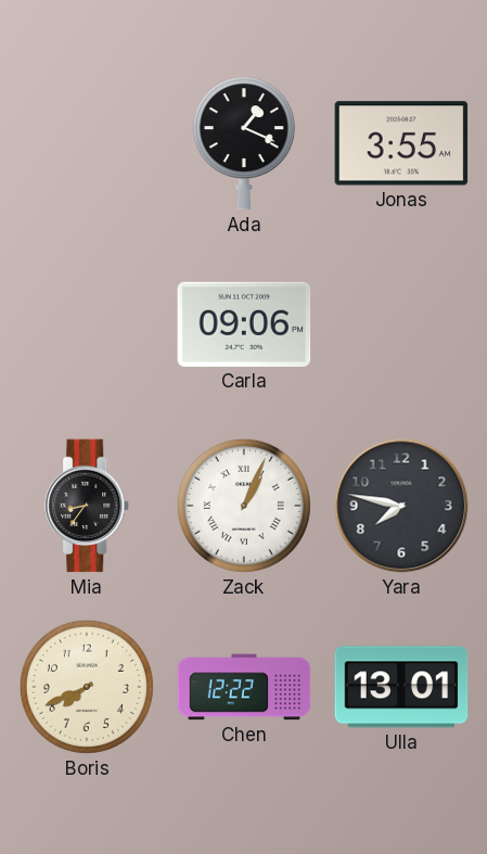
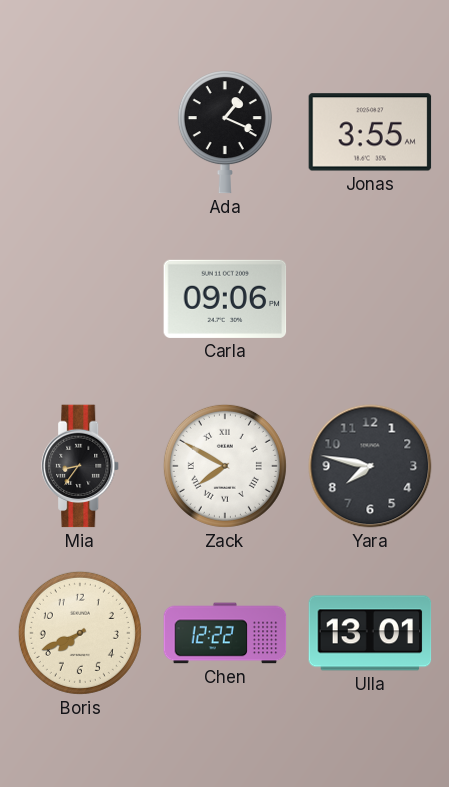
Zack: 1:04 -> 7:50 (225, 466)
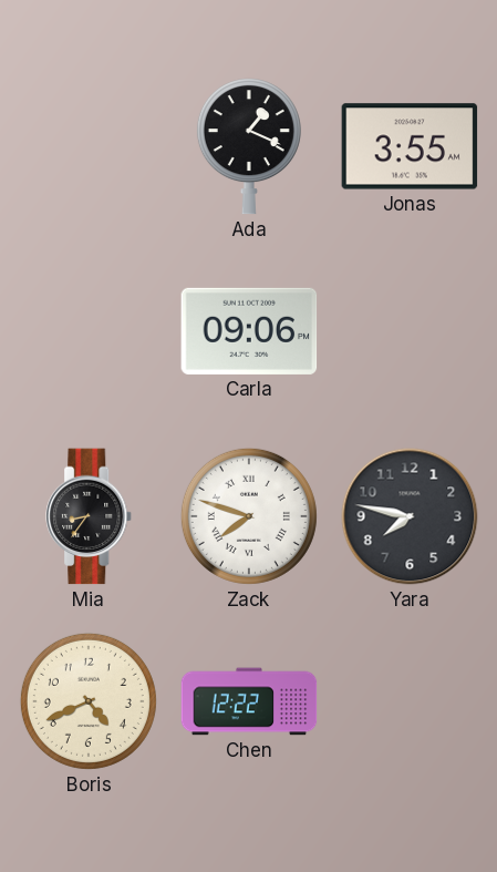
Zack: 7:50 -> 7:48 (249, 516)
Boris: 7:41 -> 4:41 (89, 701)
Ulla: 13:01 -> none (370, 633)
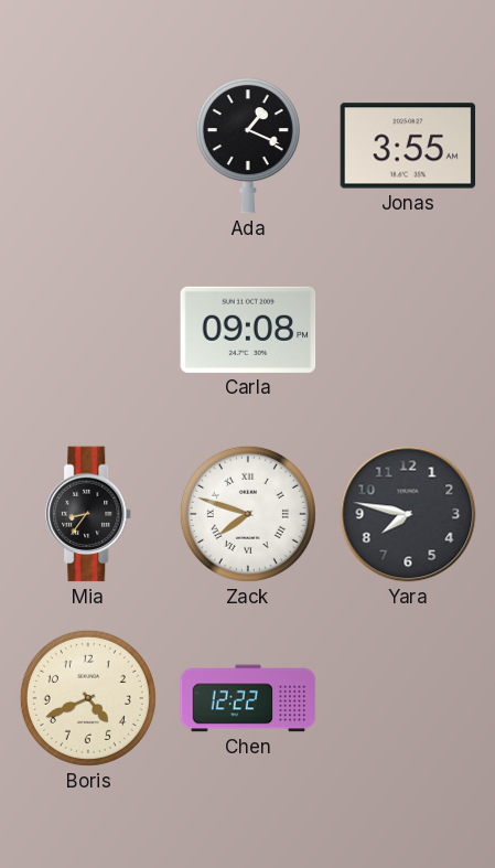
Carla: 09:06 -> 09:08 (248, 330)
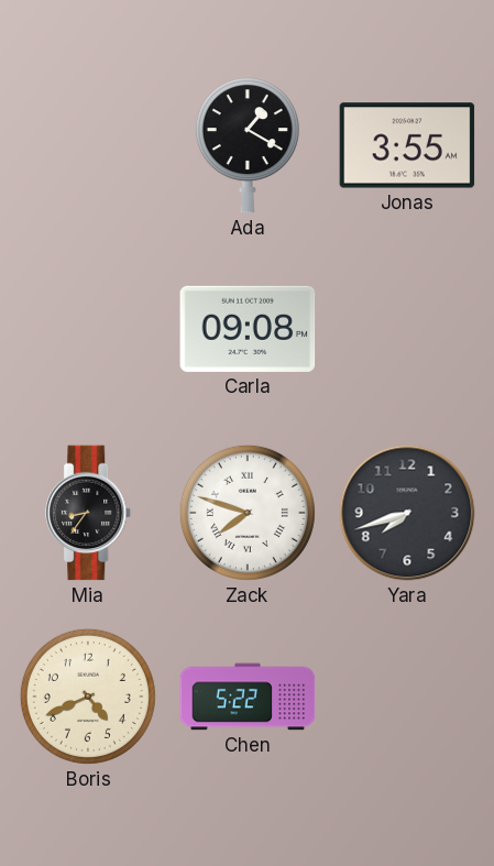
Ada: 1:19 -> 1:20 (248, 145)
Yara: 7:47 -> 7:42 (407, 513)
Chen: 12:22 -> 5:22 (248, 697)
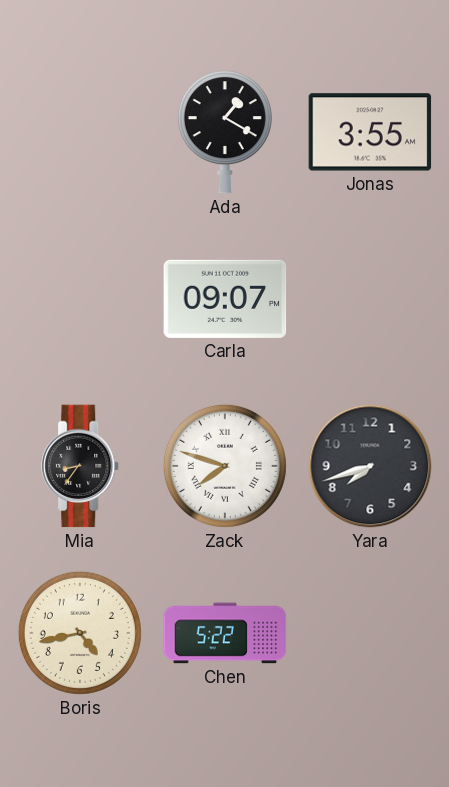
Carla: 09:08 -> 09:07 (225, 299)
Boris: 4:41 -> 4:43 (80, 633)
